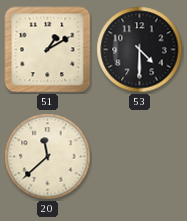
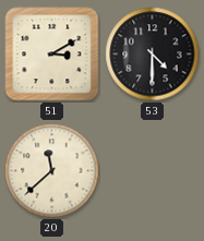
51: 1:10 -> 3:10 (52, 55)
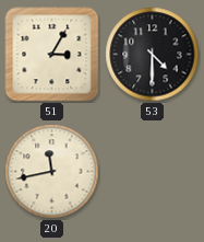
51: 3:10 -> 3:05 (52, 55)
20: 11:38 -> 11:43 (52, 172)
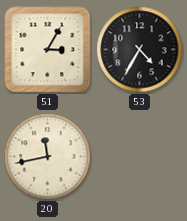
53: 4:30 -> 4:35 (140, 50)
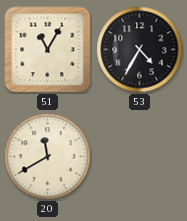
51: 3:05 -> 11:05 (48, 50)
20: 11:43 -> 11:40 (48, 157)
